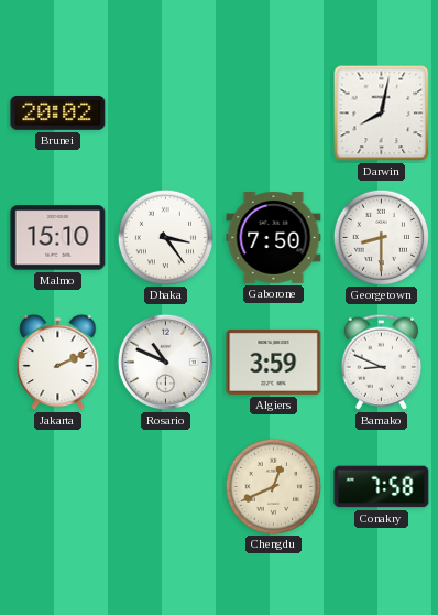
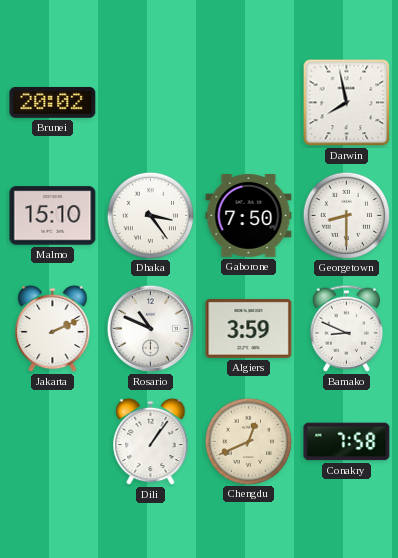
Darwin: 8:02 -> 7:58 (347, 103)
Dili: none -> 1:06 (151, 442)
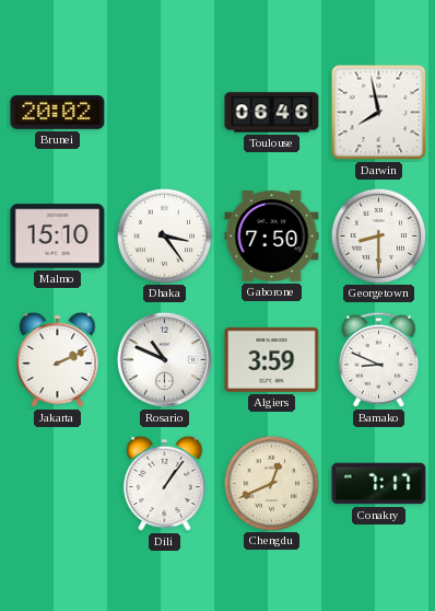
Toulouse: none -> 06:46 (272, 113)
Conakry: 7:58 -> 7:17 (379, 484)
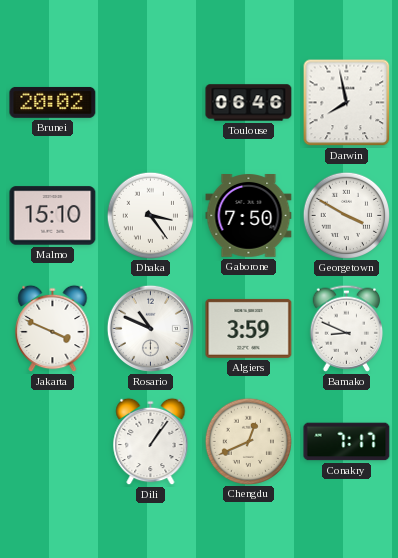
Georgetown: 8:30 -> 3:50 (346, 215)
Jakarta: 2:11 -> 3:49 (53, 329)
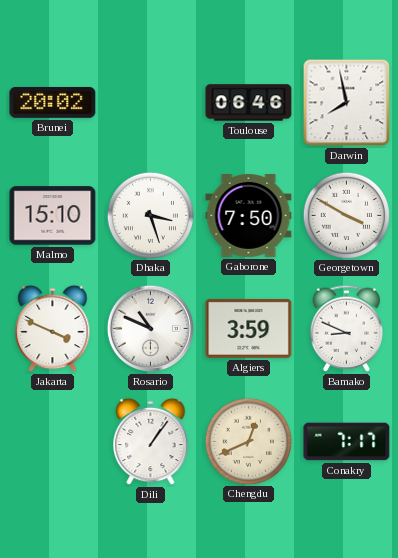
Dhaka: 3:24 -> 3:27 (150, 215)
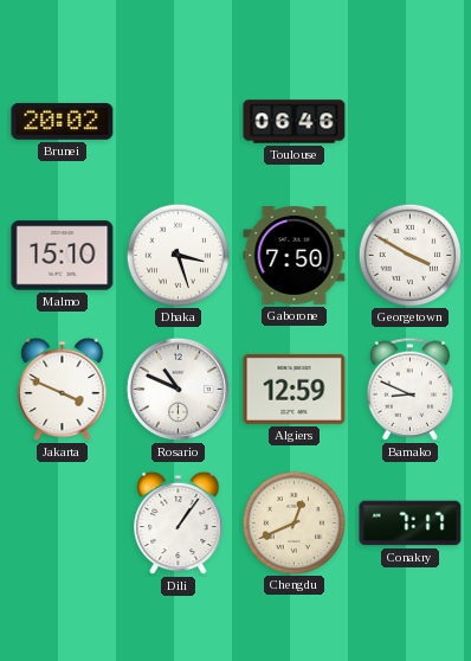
Darwin: 7:58 -> none (347, 103)
Algiers: 3:59 -> 12:59 (295, 389)
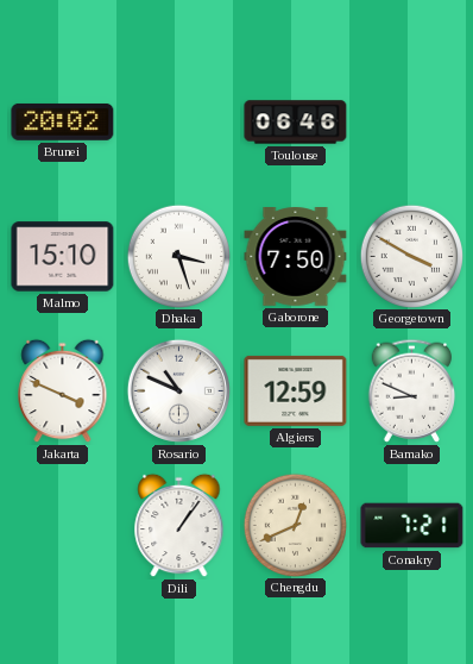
Conakry: 7:17 -> 7:21 (412, 526)
